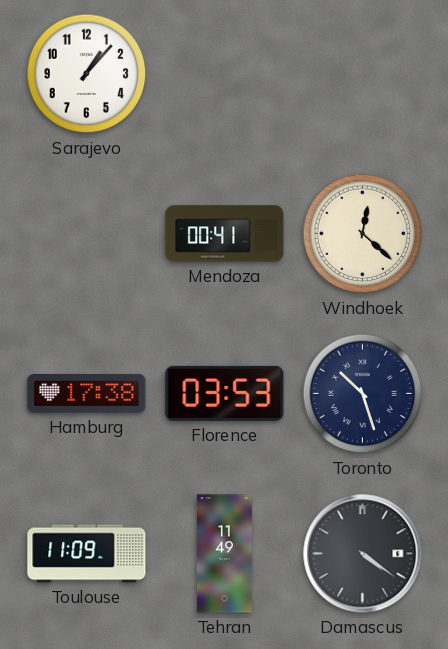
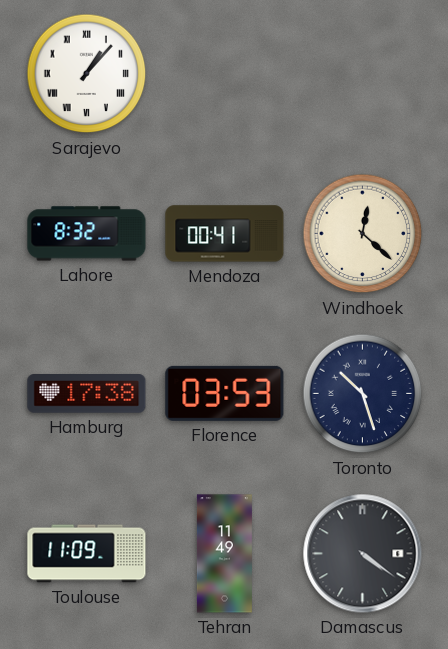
Sarajevo numerals: Arabic -> Roman (87, 74)
Lahore: none -> 8:32 (87, 234)
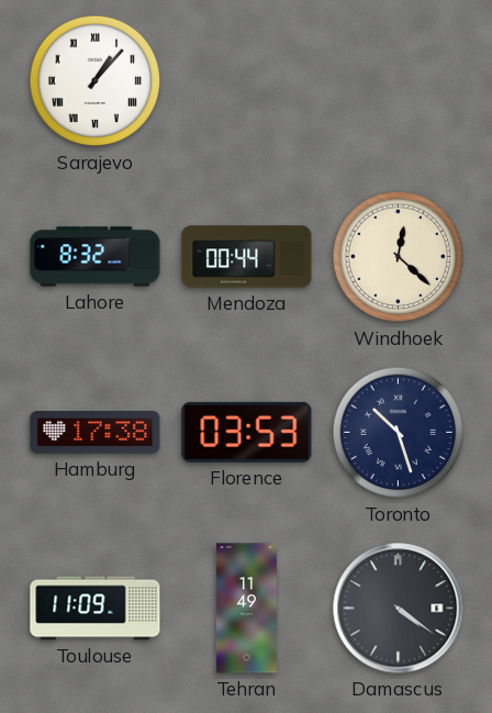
Mendoza: 00:41 -> 00:44 (247, 257)
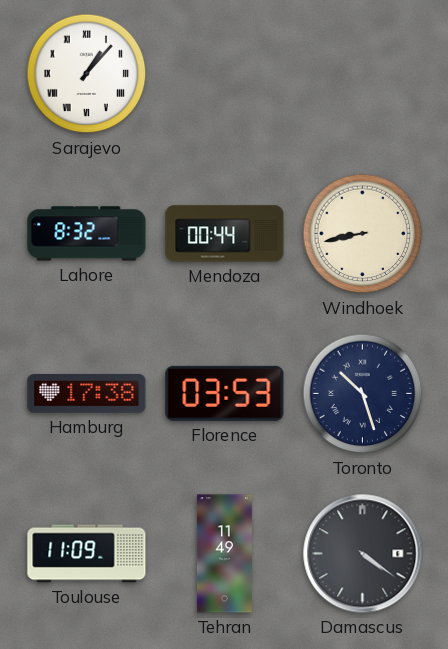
Windhoek: 12:22 -> 8:43 (363, 234)
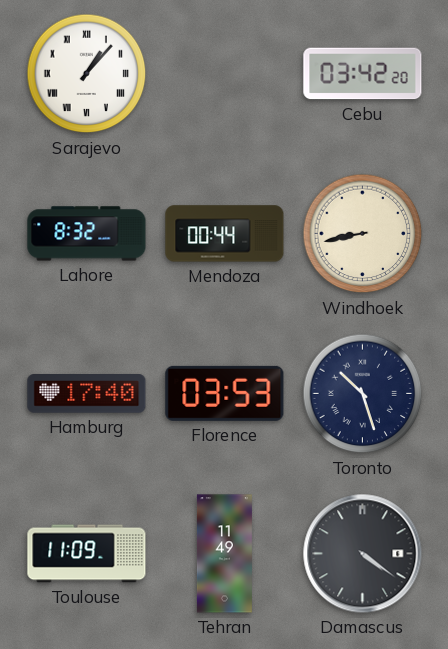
Cebu: none -> 03:42 (363, 74)
Hamburg: 17:38 -> 17:40 (87, 394)
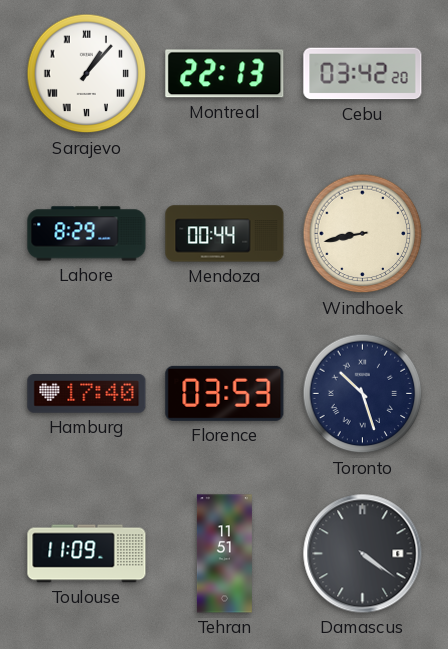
Montreal: none -> 22:13 (225, 74)
Lahore: 8:32 -> 8:29 (87, 234)
Tehran: 11:49 -> 11:51 (224, 554)
